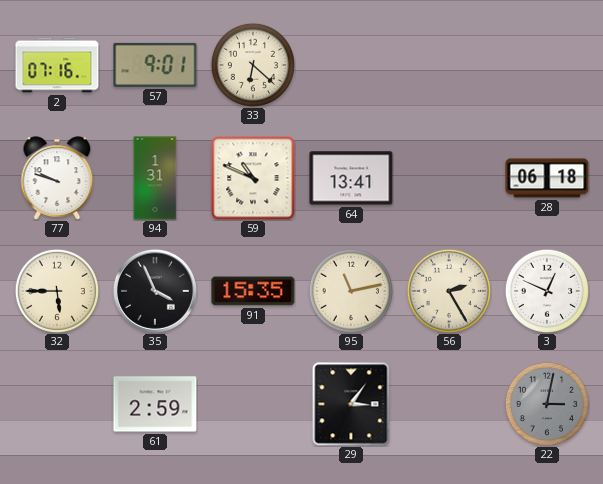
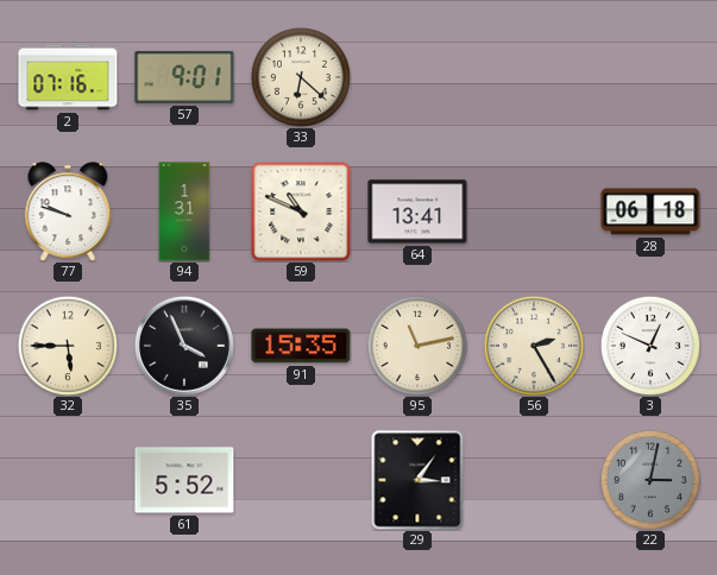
61: 2:59 -> 5:52 (184, 480)
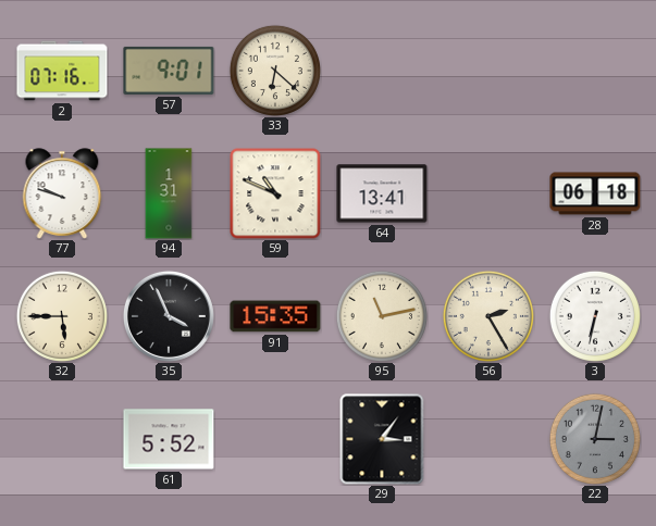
3: 12:49 -> 6:32 (595, 316)
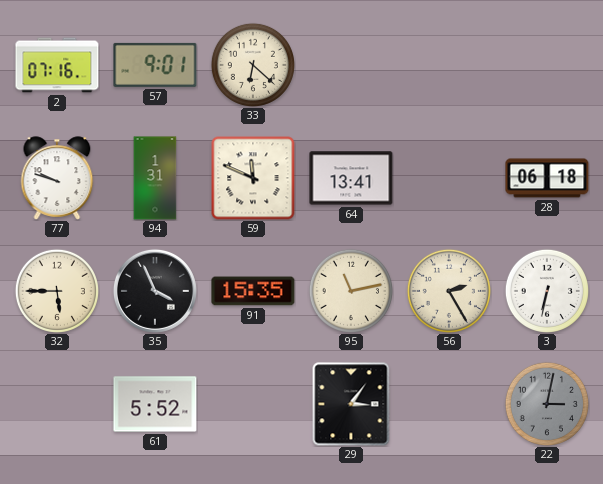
59: 10:49 -> 11:49 (253, 178)
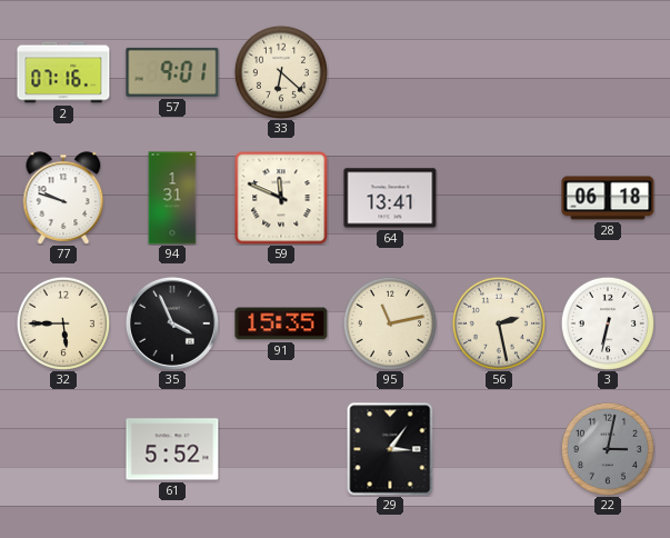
56: 2:25 -> 2:28 (499, 323)
